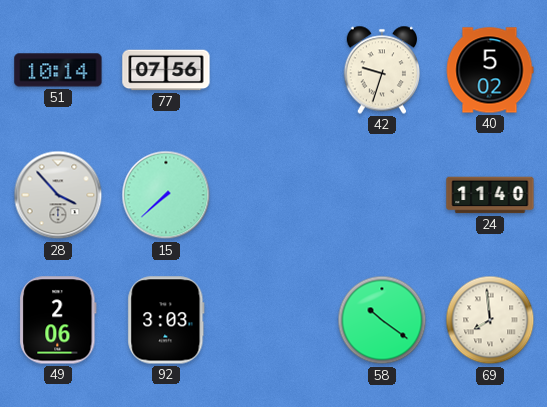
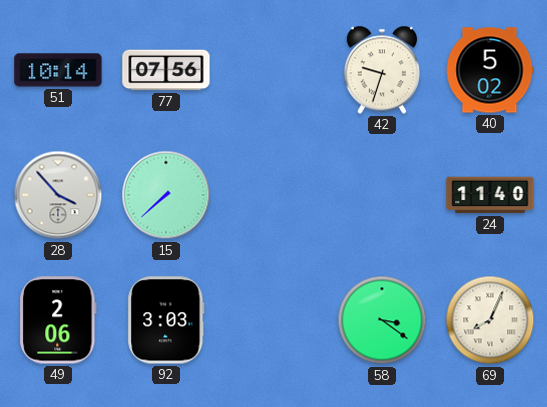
58: 10:21 -> 3:21 (382, 320)
69: 7:59 -> 8:04 (490, 320)
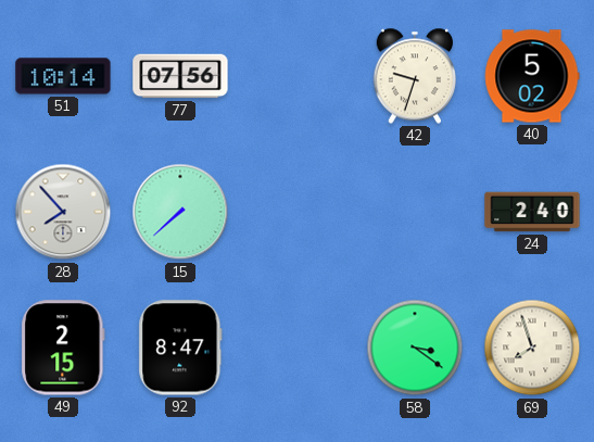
28: 3:53 -> 7:53 (63, 212)
24: 11:40 -> 2:40 (532, 212)
49: 2:06 -> 2:15 (63, 348)
92: 3:03 -> 8:47 (180, 348)
69: 8:04 -> 7:57 (532, 348)
